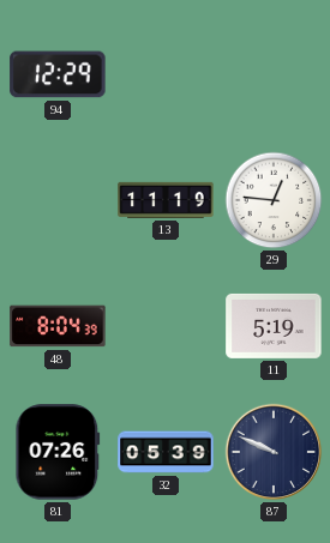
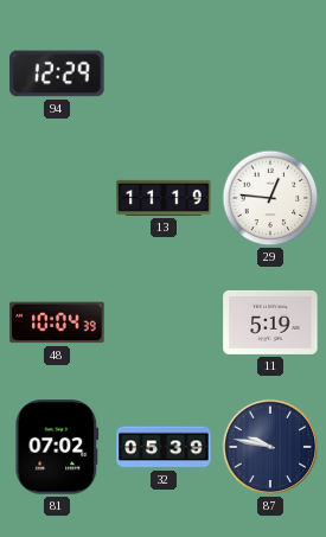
48: 8:04 -> 10:04 (57, 322)
81: 07:26 -> 07:02 (57, 447)
87: 9:49 -> 9:47 (270, 447)
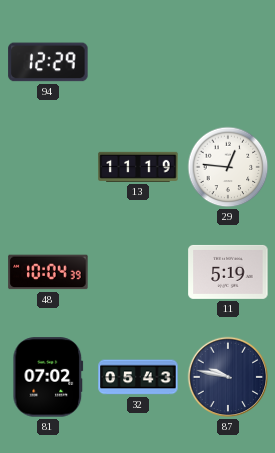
32: 05:39 -> 05:43 (138, 377)
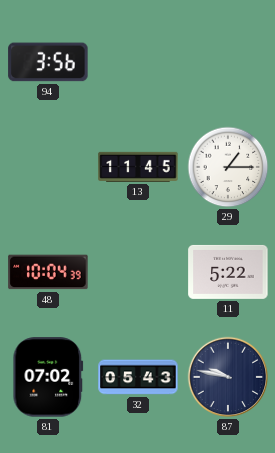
94: 12:29 -> 3:56 (48, 62)
13: 11:19 -> 11:45 (138, 167)
29: 12:46 -> 1:15 (228, 167)
11: 5:19 -> 5:22 (228, 272)
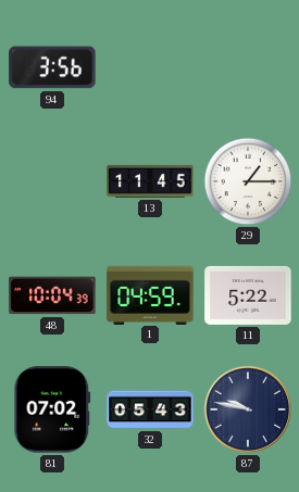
1: none -> 04:59 (150, 294)
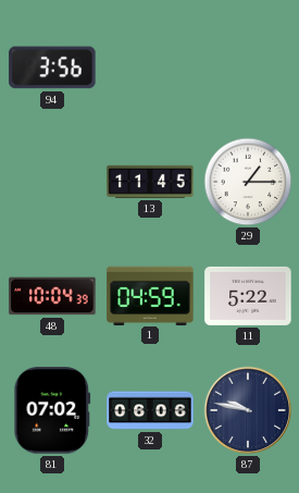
32: 05:43 -> 06:06 (150, 410)
